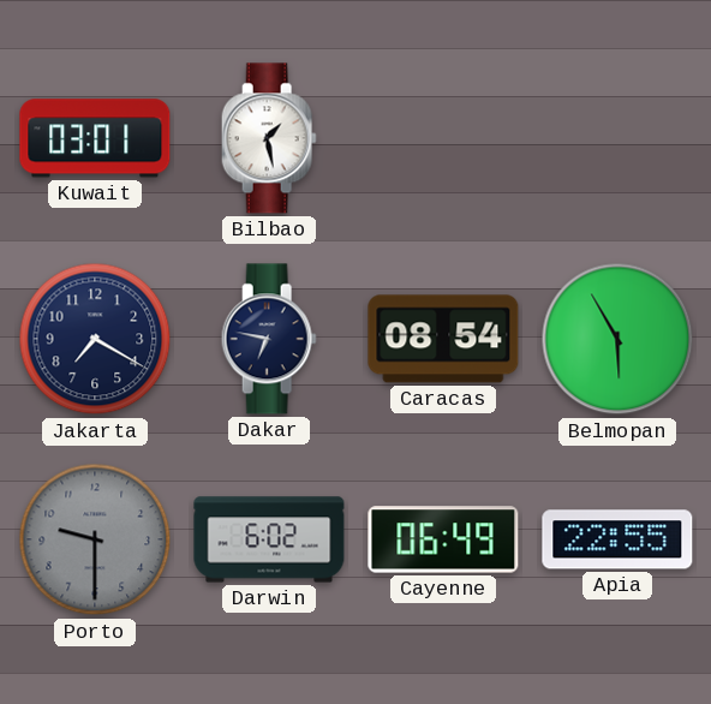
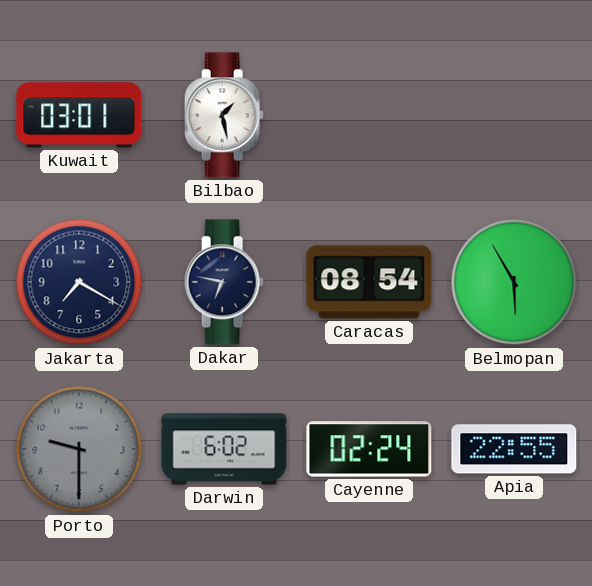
Cayenne: 06:49 -> 02:24 (369, 449)
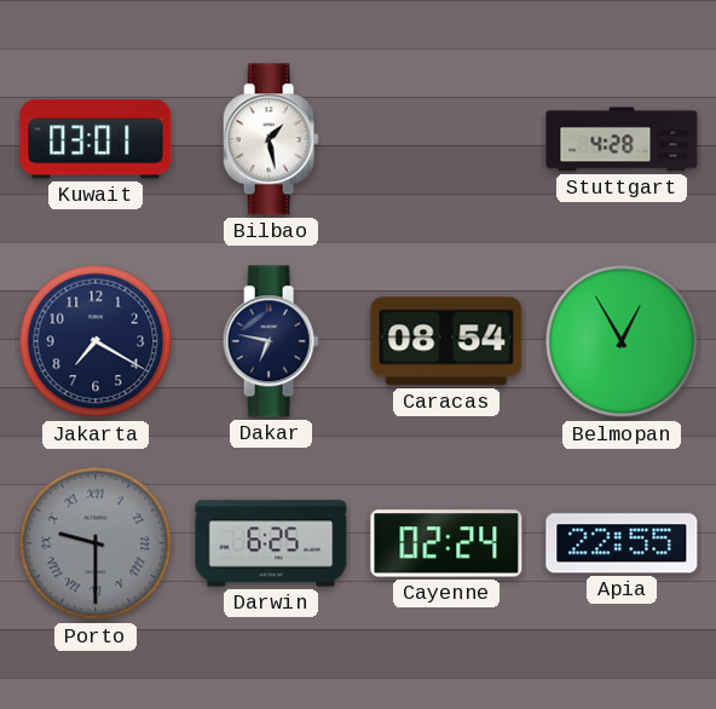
Stuttgart: none -> 4:28 (622, 139)
Belmopan: 5:55 -> 12:55 (622, 341)
Porto numerals: Arabic -> Roman (96, 543)
Darwin: 6:02 -> 6:25 (271, 543)
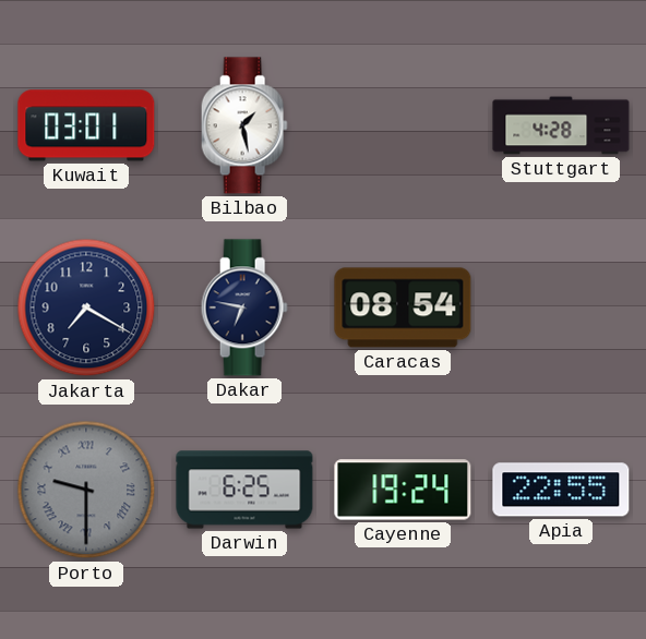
Belmopan: 12:55 -> none (622, 341)
Cayenne: 02:24 -> 19:24 (403, 490)
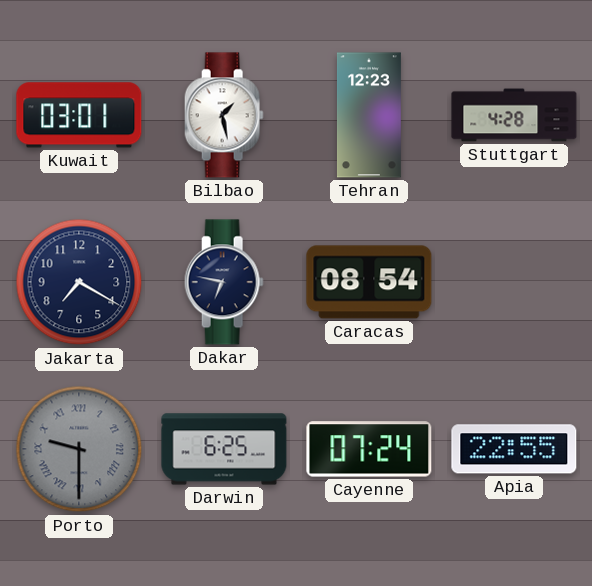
Tehran: none -> 12:23 (369, 115)
Cayenne: 19:24 -> 07:24 (369, 449)
